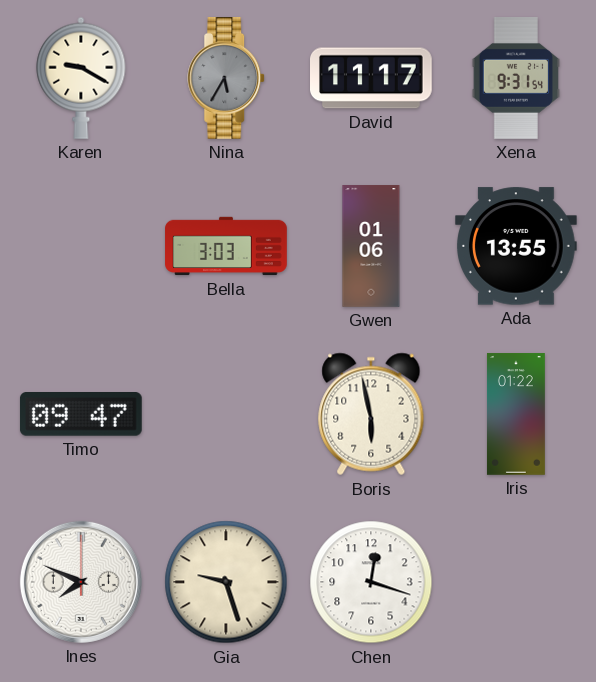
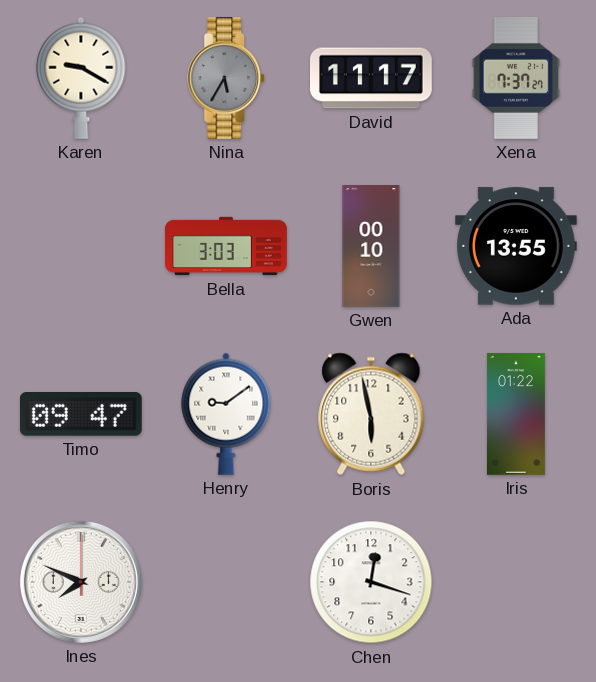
Xena: 9:31 -> 7:37 (515, 79)
Gwen: 01:06 -> 00:10 (371, 246)
Henry: none -> 9:09 (226, 414)
Gia: 9:27 -> none (226, 582)
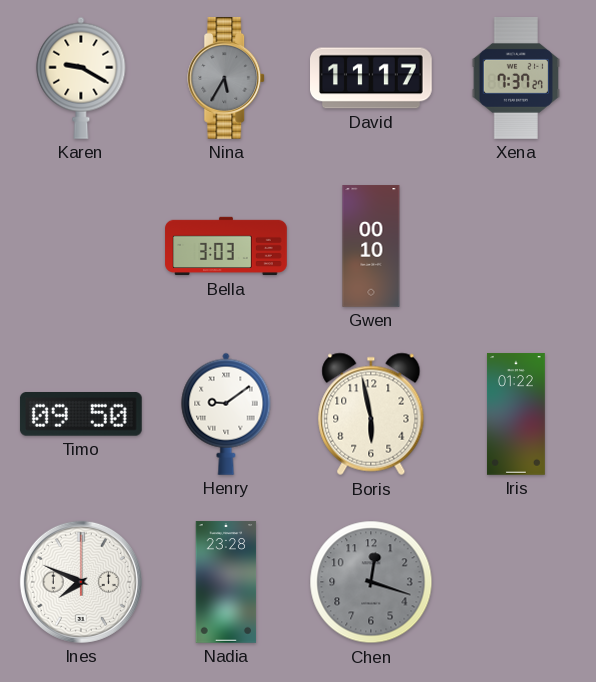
Ada: 13:55 -> none (517, 246)
Timo: 09:47 -> 09:50 (81, 415)
Nadia: none -> 23:28 (226, 582)
Chen dial: white -> grey (371, 582)
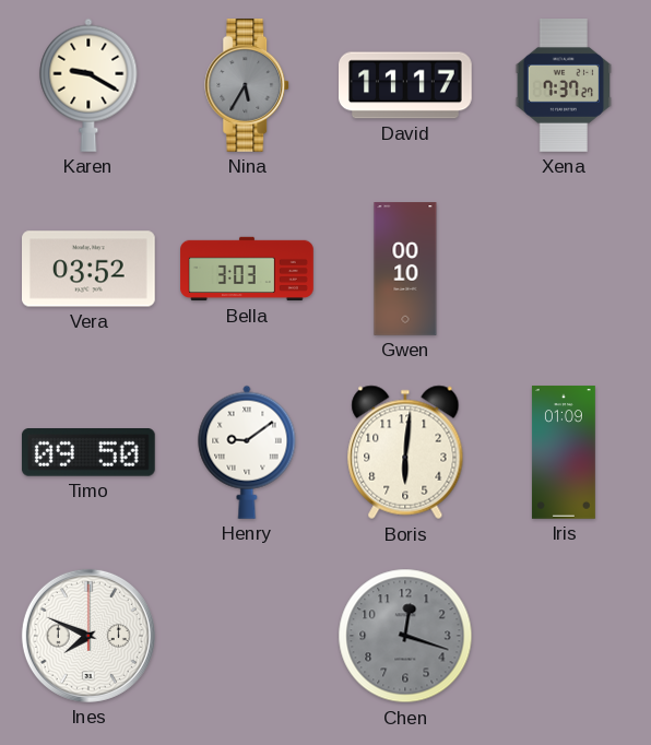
Vera: none -> 03:52 (90, 269)
Boris: 5:58 -> 6:01 (405, 452)
Iris: 01:22 -> 01:09 (564, 452)
Nadia: 23:28 -> none (226, 582)
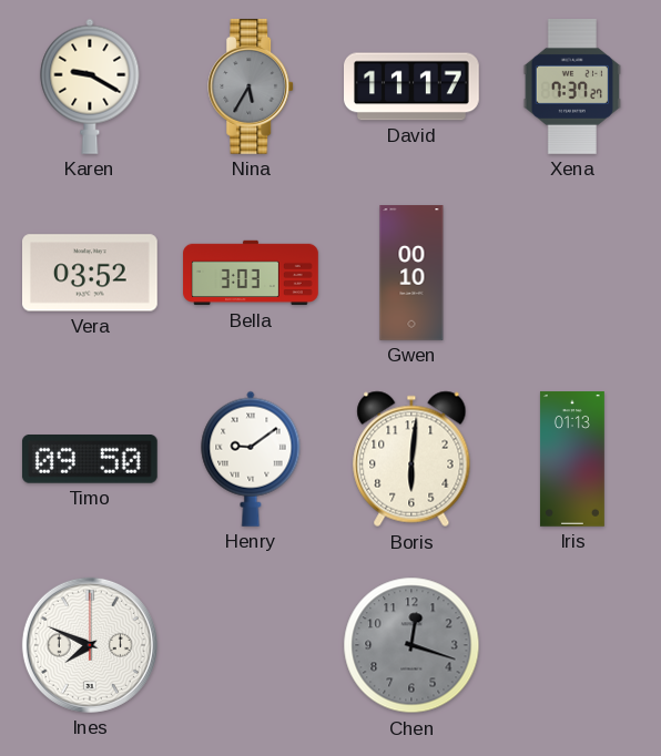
Iris: 01:09 -> 01:13 (572, 459)
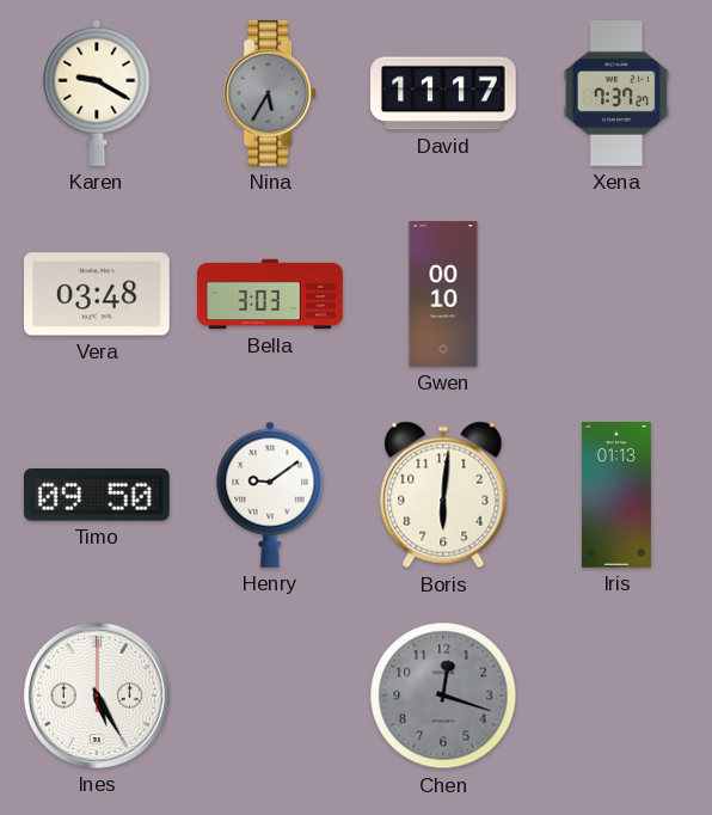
Vera: 03:52 -> 03:48 (98, 294)
Ines: 7:49 -> 5:25 (97, 695)
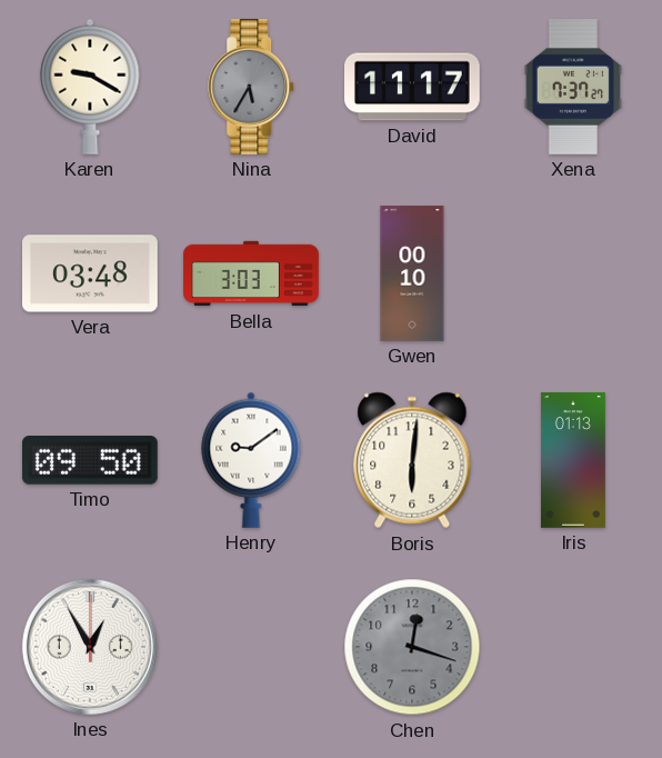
Ines: 5:25 -> 12:55 (90, 647)
